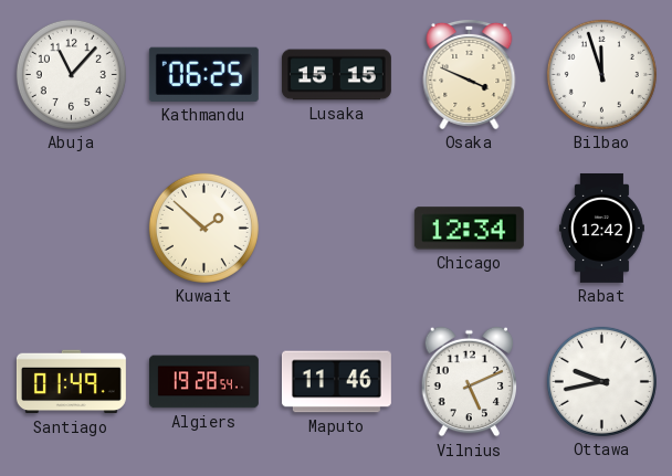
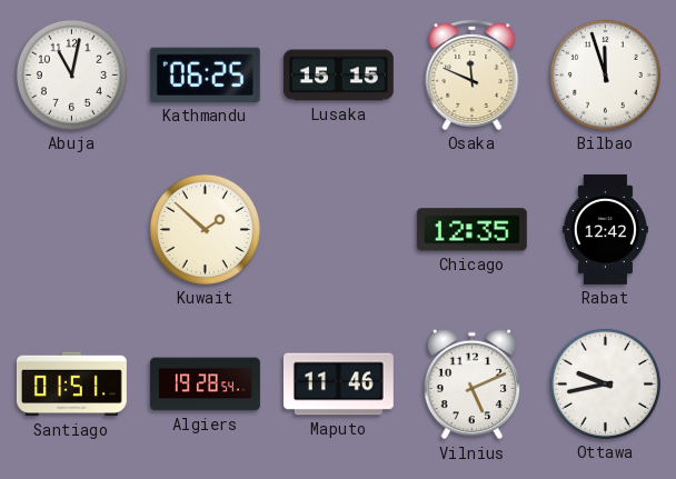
Abuja: 11:07 -> 11:02 (71, 74)
Osaka: 3:49 -> 11:49 (473, 74)
Chicago: 12:34 -> 12:35 (471, 230)
Santiago: 01:49 -> 01:51 (71, 385)
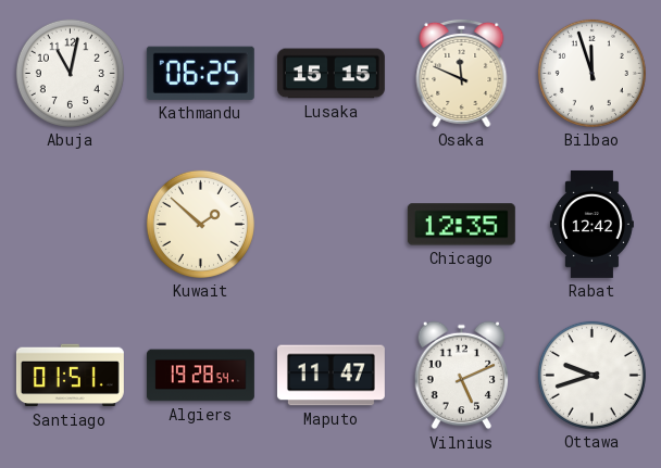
Maputo: 11:46 -> 11:47 (330, 376)
Ottawa: 9:43 -> 9:42 (591, 375)
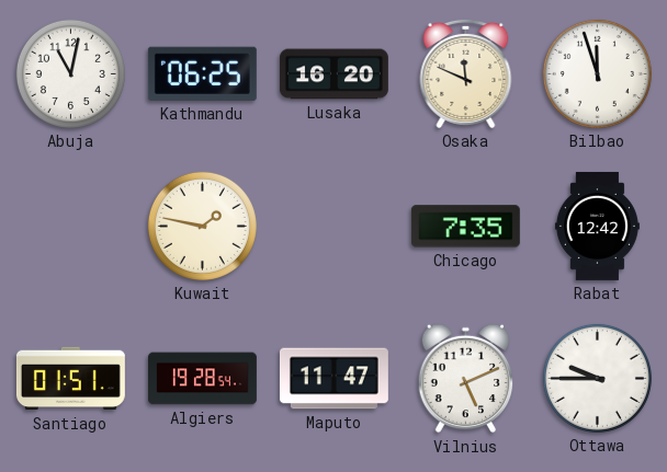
Lusaka: 15:15 -> 16:20 (333, 74)
Kuwait: 1:52 -> 1:47 (202, 226)
Chicago: 12:35 -> 7:35 (465, 227)
Ottawa: 9:42 -> 9:45 (597, 378)
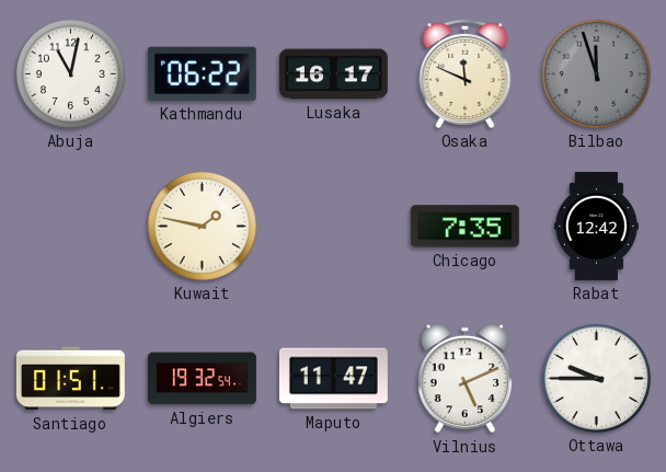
Kathmandu: 06:25 -> 06:22 (202, 73)
Lusaka: 16:20 -> 16:17 (333, 74)
Bilbao dial: white -> grey (596, 73)
Algiers: 19:28 -> 19:32 (202, 379)
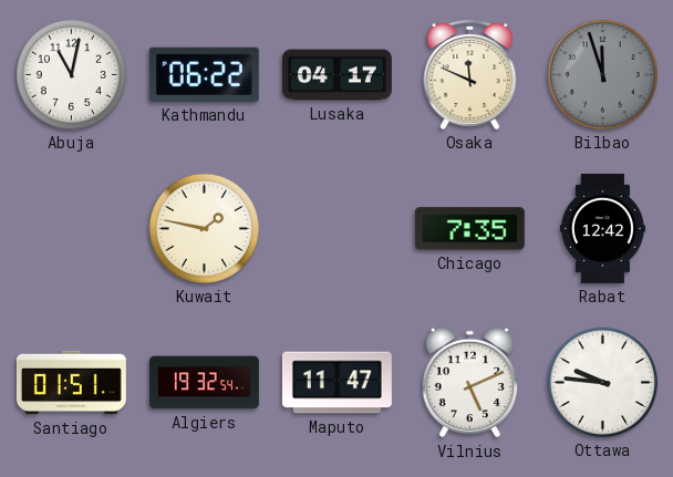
Lusaka: 16:17 -> 04:17 (336, 75)
Ottawa: 9:45 -> 9:46 (602, 382)
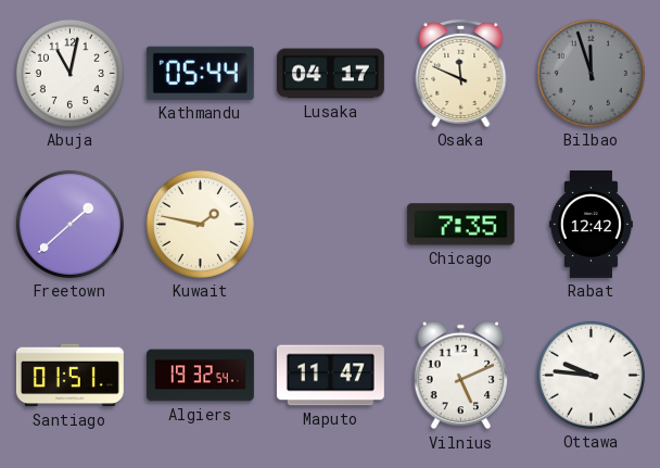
Kathmandu: 06:22 -> 05:44 (200, 73)
Freetown: none -> 1:38 (69, 224)
